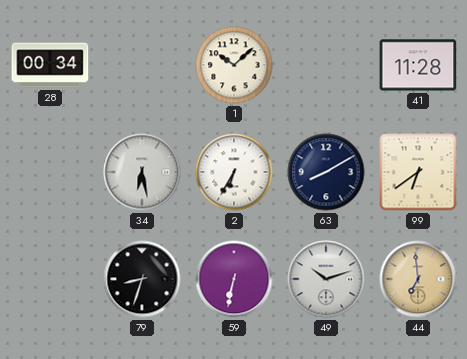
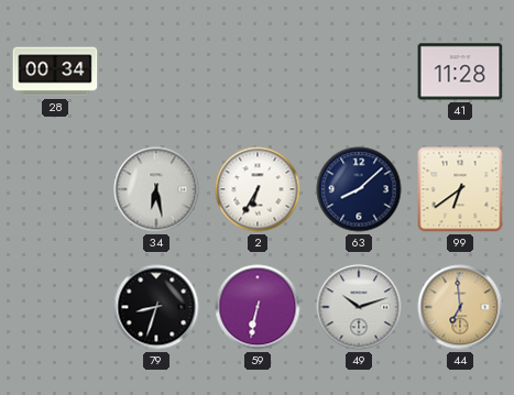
1: 10:08 -> none (234, 65)
63: 8:10 -> 8:08 (359, 189)
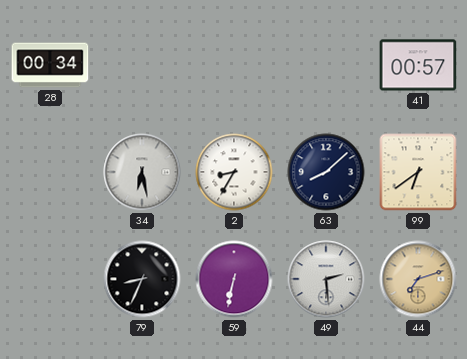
41: 11:28 -> 00:57 (418, 65)
2: 6:35 -> 8:35 (234, 172)
79: 8:33 -> 8:34 (142, 279)
49: 10:12 -> 2:29 (326, 279)
44: 6:59 -> 7:12 (418, 279)
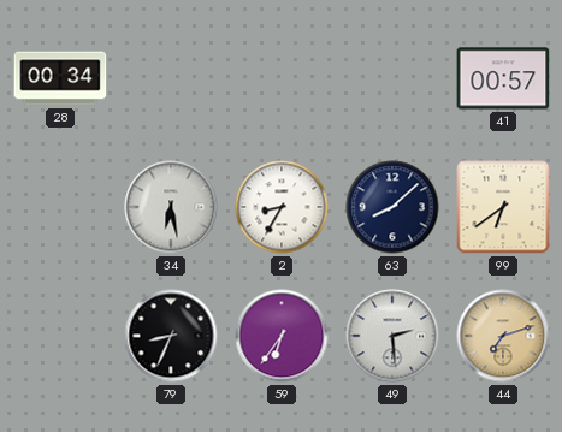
59: 6:32 -> 6:36 (282, 336)
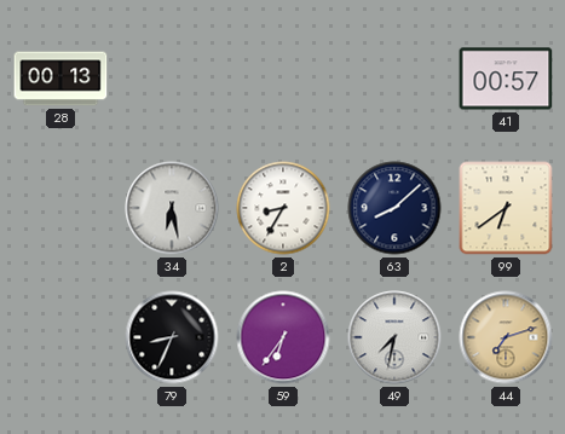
28: 00:34 -> 00:13 (60, 79)
49: 2:29 -> 7:32 (394, 337)
